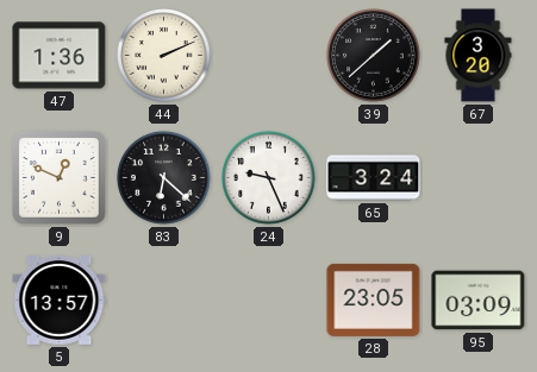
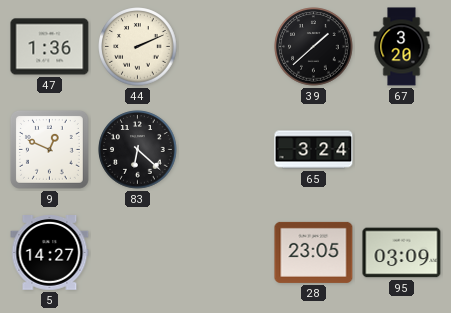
24: 9:26 -> none (269, 178)
5: 13:57 -> 14:27 (50, 253)
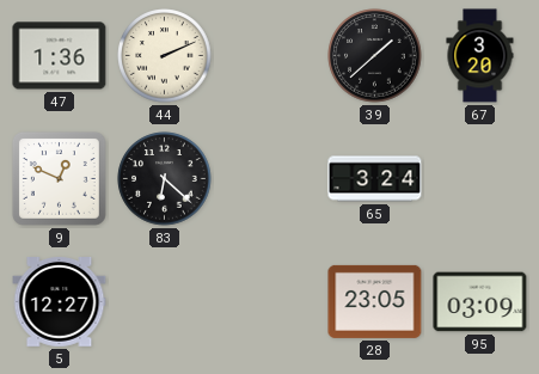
5: 14:27 -> 12:27 (60, 302)
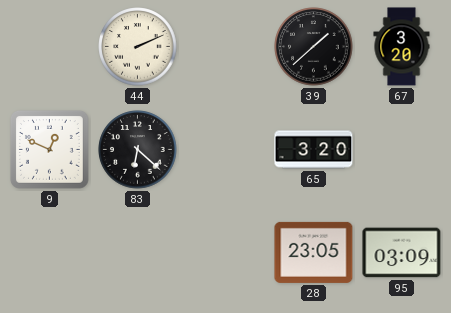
47: 1:36 -> none (60, 56)
65: 3:24 -> 3:20 (314, 150)
5: 12:27 -> none (60, 302)
